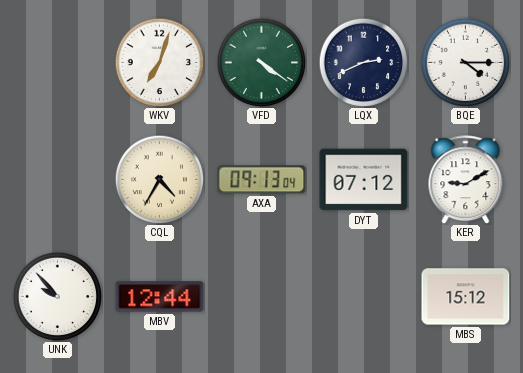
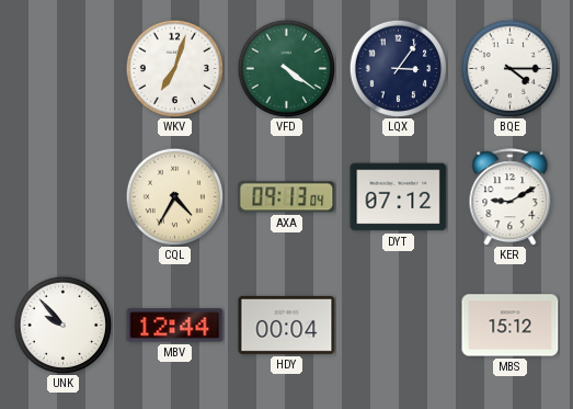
LQX: 2:41 -> 3:06 (398, 68)
HDY: none -> 00:04 (287, 325)
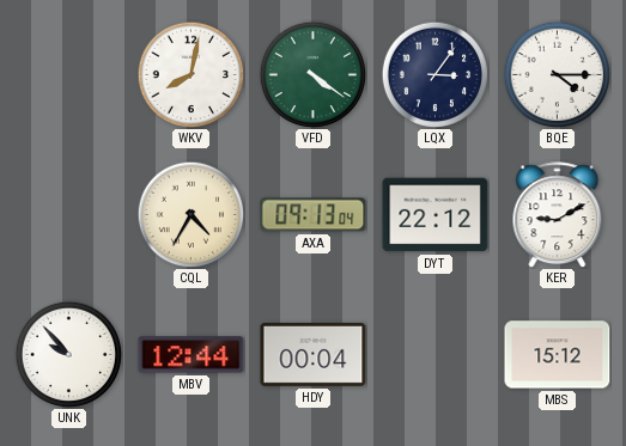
WKV: 7:03 -> 8:02 (190, 74)
DYT: 07:12 -> 22:12 (436, 215)
